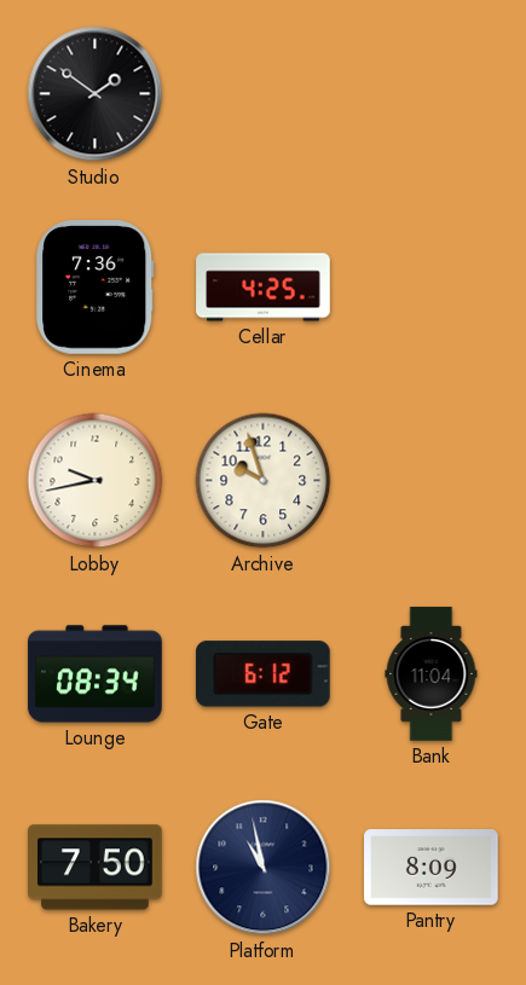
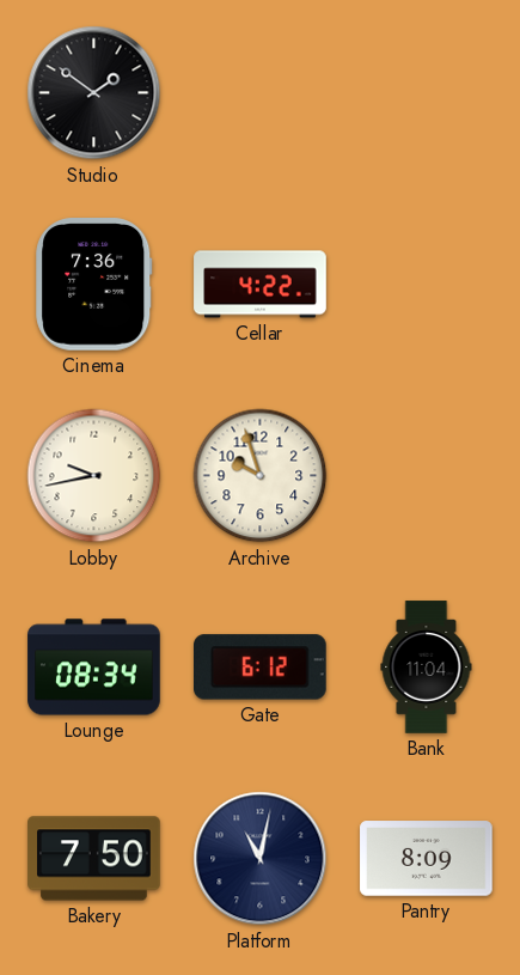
Cellar: 4:25 -> 4:22 (261, 285)
Platform: 10:58 -> 11:02 (261, 859)
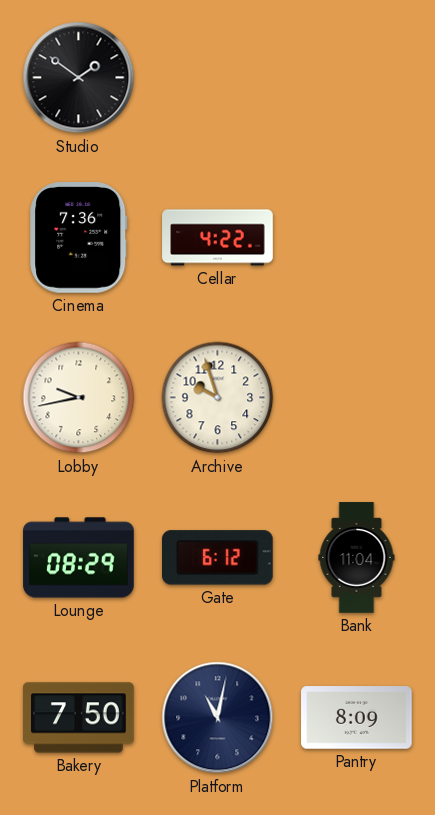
Lounge: 08:34 -> 08:29 (79, 558)
